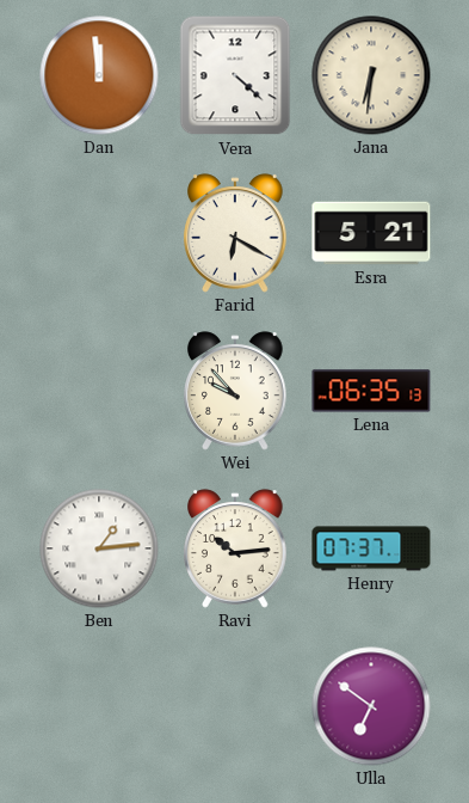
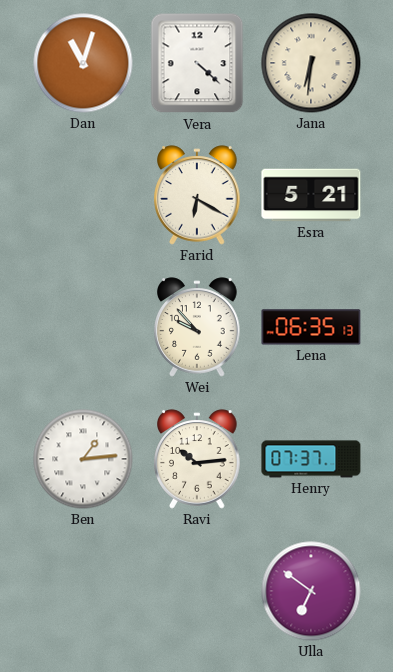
Dan: 11:59 -> 11:03 (83, 63)
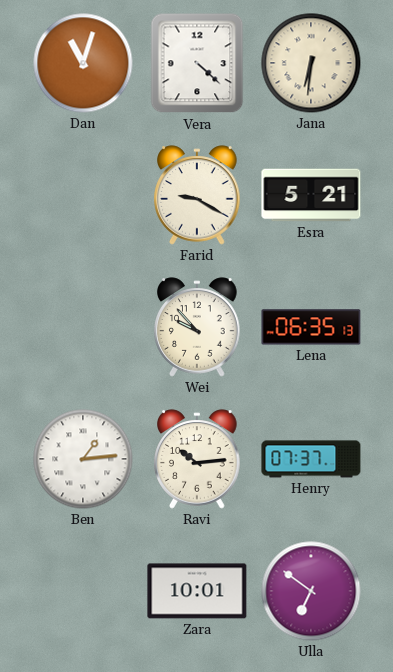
Farid: 6:20 -> 9:20 (197, 195)
Zara: none -> 10:01 (197, 591)
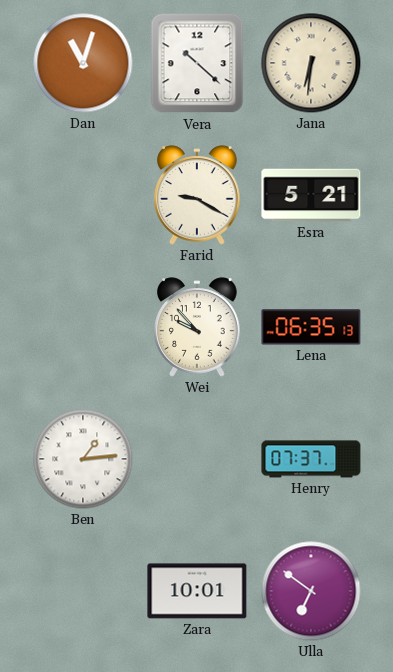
Vera: 4:22 -> 10:22 (197, 63)
Ravi: 10:14 -> none (197, 459)
